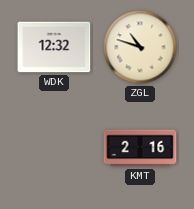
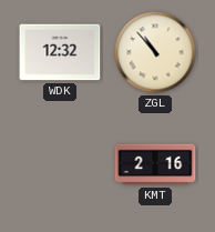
ZGL: 10:48 -> 10:53 (155, 52)
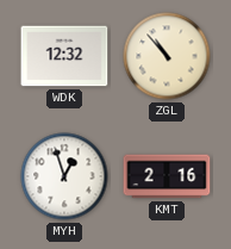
MYH: none -> 12:57 (64, 176)
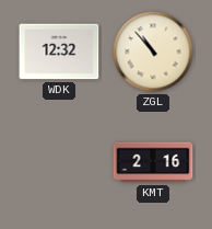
MYH: 12:57 -> none (64, 176)
